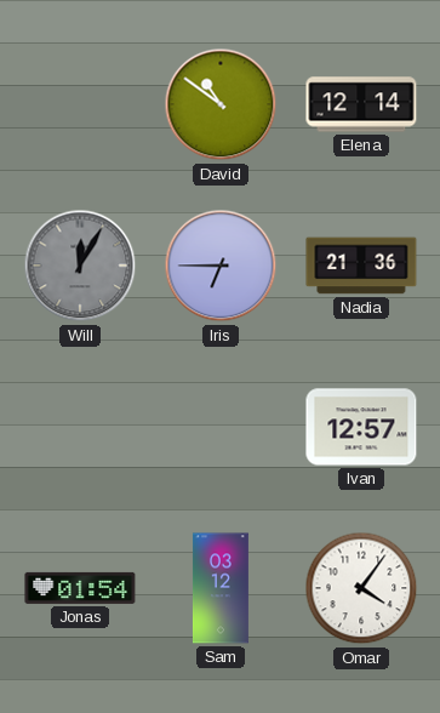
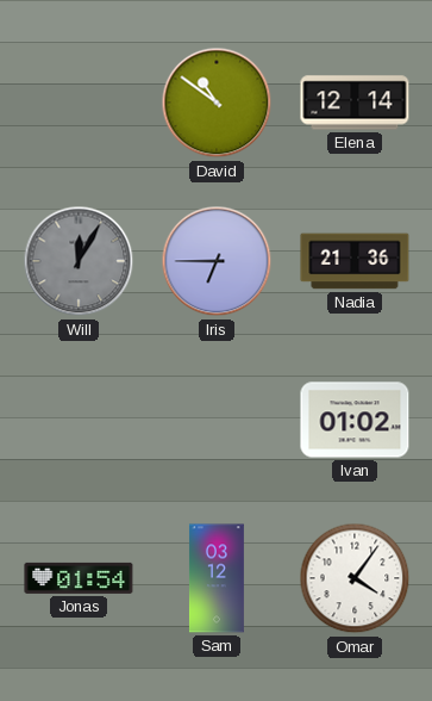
Ivan: 12:57 -> 01:02 (355, 420)
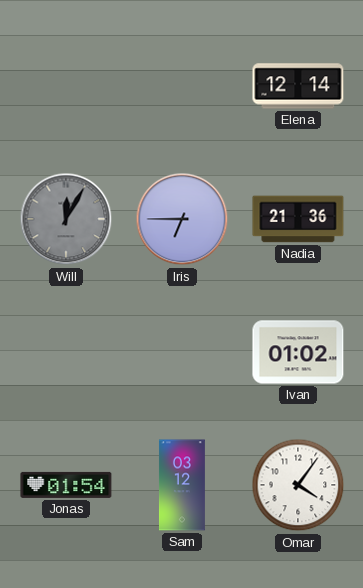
David: 10:51 -> none (217, 103)
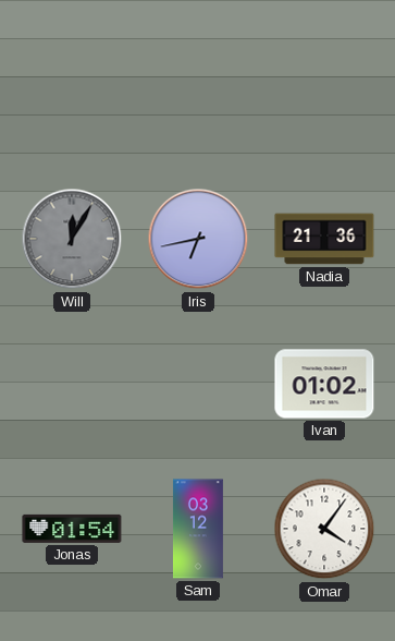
Elena: 12:14 -> none (298, 86)
Iris: 6:45 -> 6:43 (198, 239)
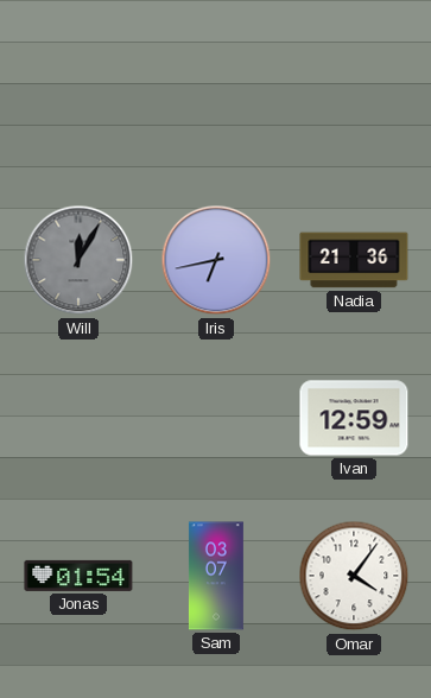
Ivan: 01:02 -> 12:59 (354, 418)
Sam: 03:12 -> 03:07 (216, 576)
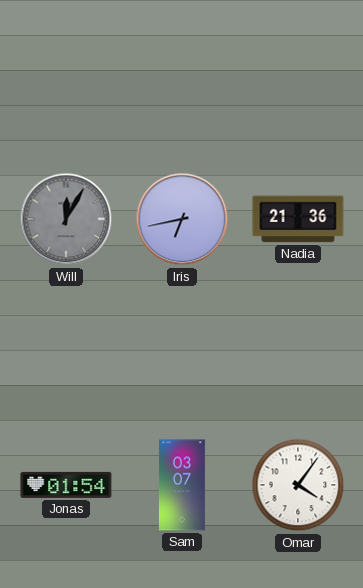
Ivan: 12:59 -> none (354, 418)
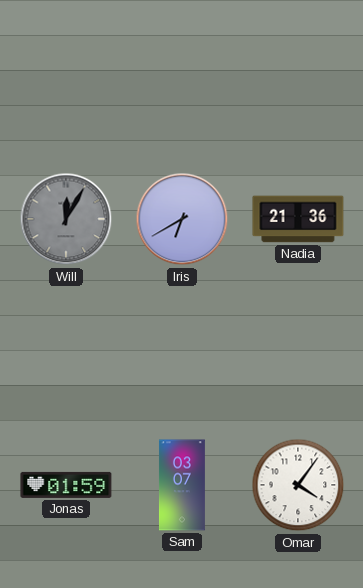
Iris: 6:43 -> 6:40 (182, 219)
Jonas: 01:54 -> 01:59 (66, 485)
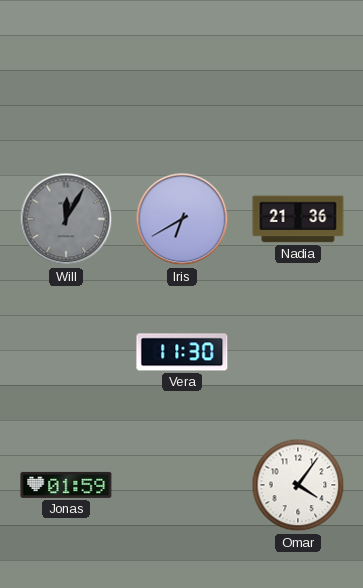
Vera: none -> 11:30 (182, 352)
Sam: 03:07 -> none (182, 485)
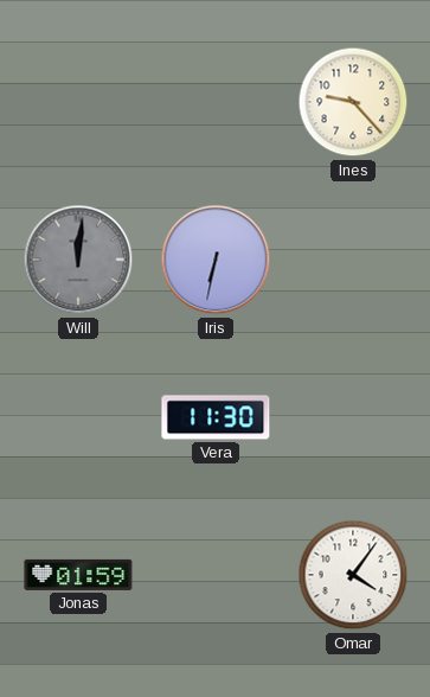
Ines: none -> 9:23 (353, 102)
Will: 12:05 -> 12:01 (78, 260)
Iris: 6:40 -> 6:32 (216, 260)
Nadia: 21:36 -> none (298, 219)
